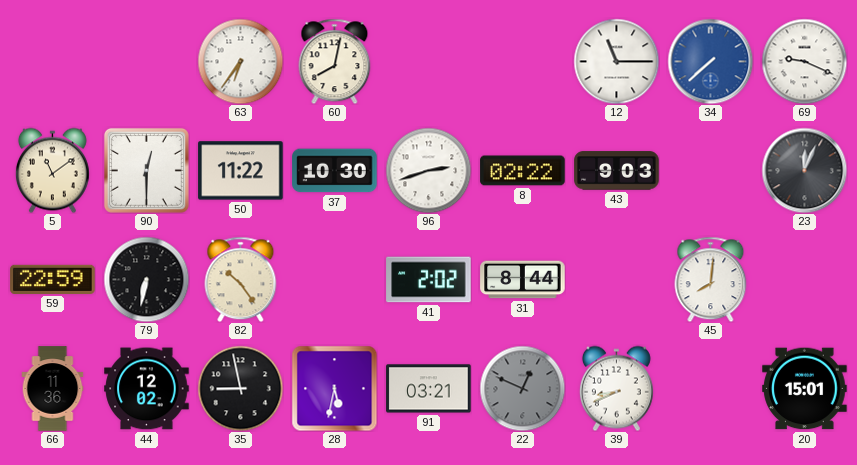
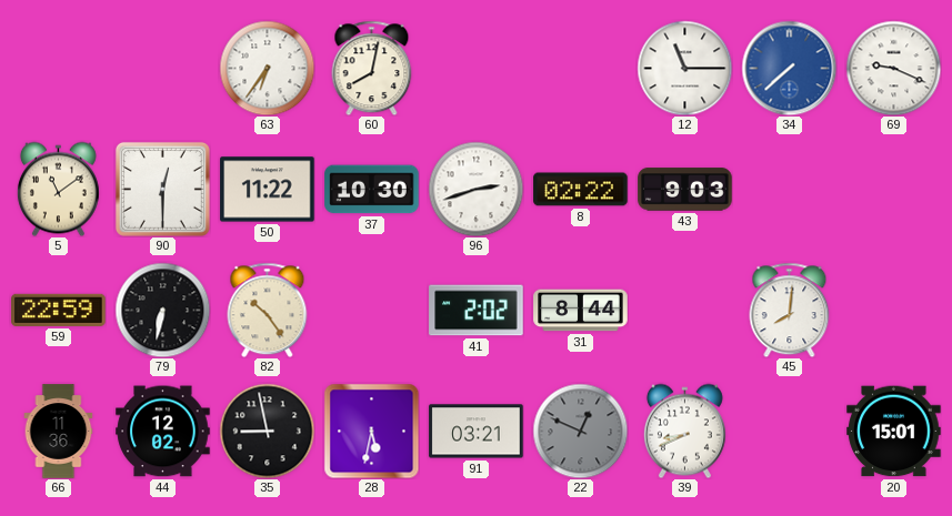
23: 12:04 -> none (804, 170)
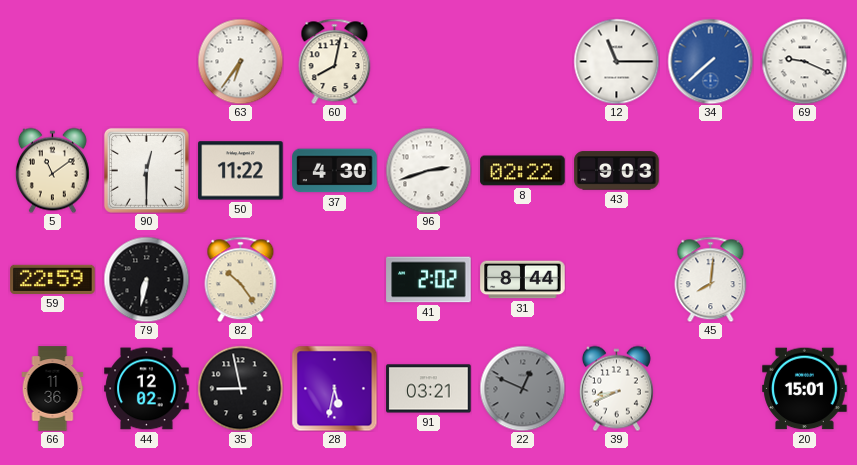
37: 10:30 -> 4:30 (335, 171)
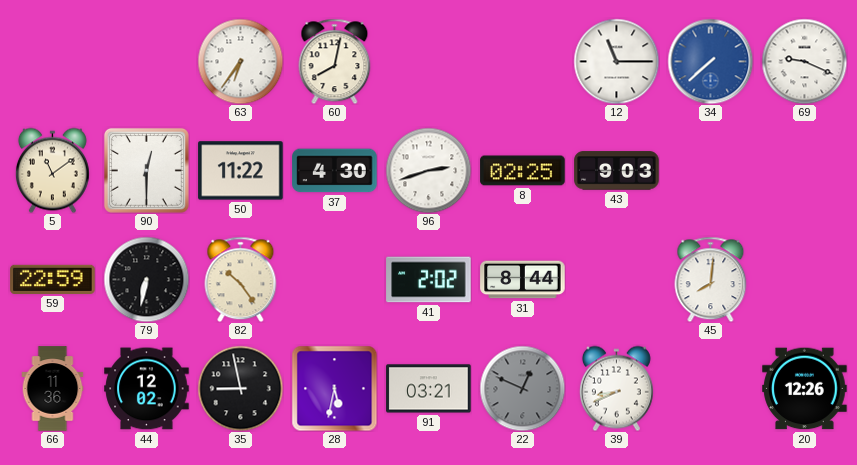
8: 02:22 -> 02:25 (523, 171)
20: 15:01 -> 12:26 (805, 389)
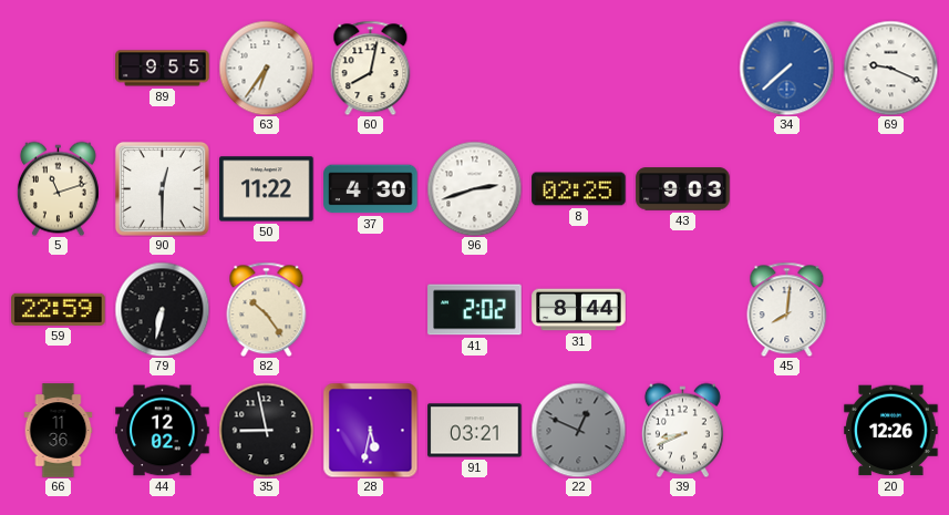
89: none -> 9:55 (163, 69)
12: 11:15 -> none (616, 61)
5: 11:09 -> 11:12 (58, 188)
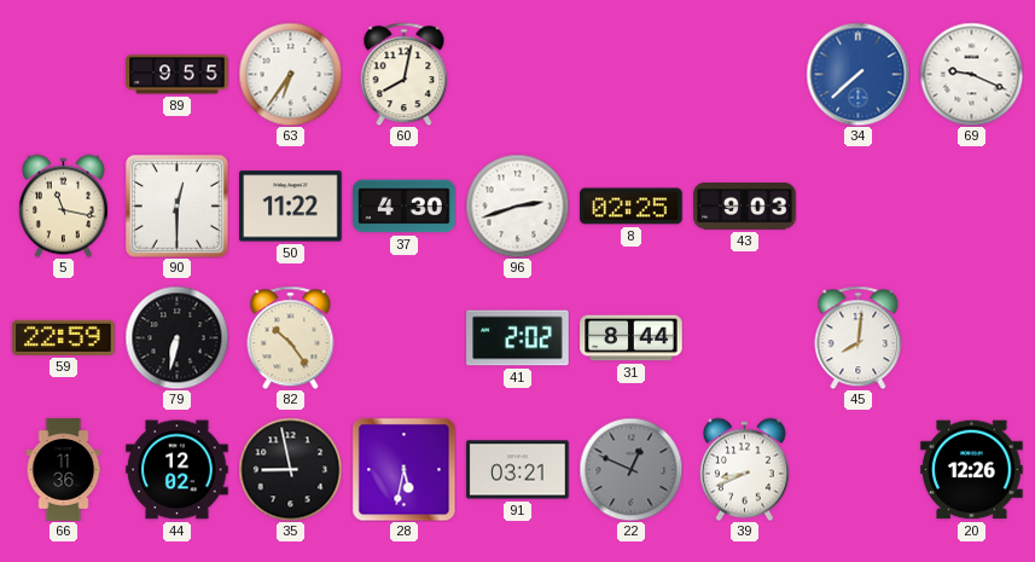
5: 11:12 -> 11:17 (63, 205)
